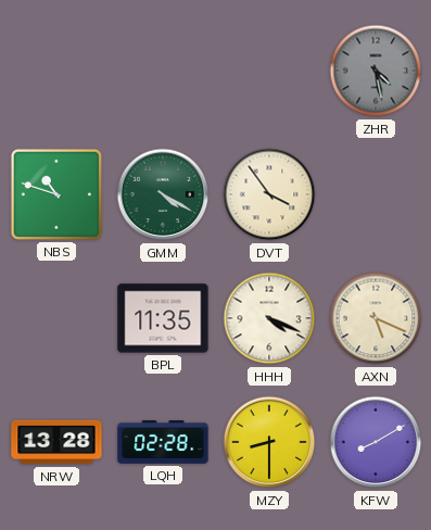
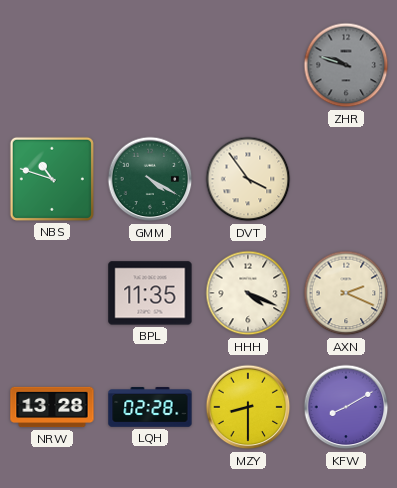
ZHR: 4:28 -> 9:48 (346, 65)
AXN: 5:19 -> 2:19 (346, 293)
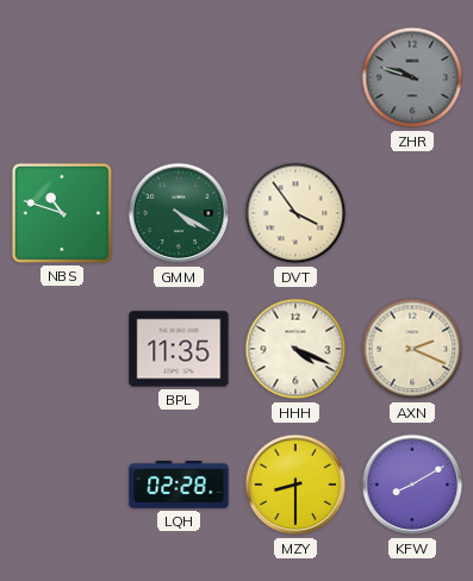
NRW: 13:28 -> none (52, 407)
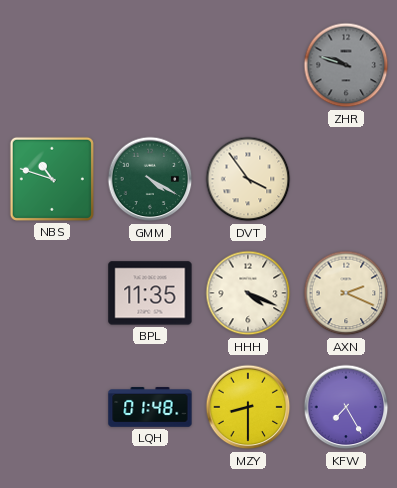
LQH: 02:28 -> 01:48 (150, 407)
KFW: 8:10 -> 7:25 (346, 407)
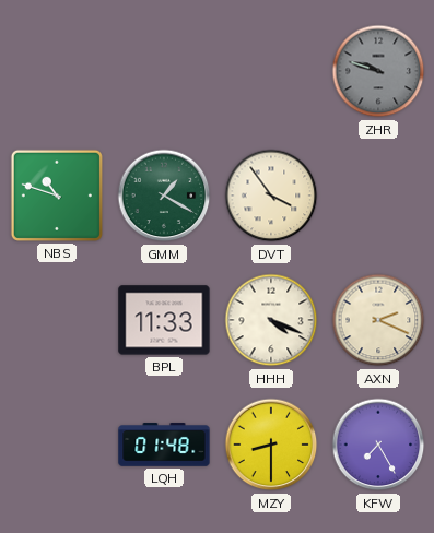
GMM: 4:20 -> 1:20 (164, 196)
BPL: 11:35 -> 11:33 (164, 320)
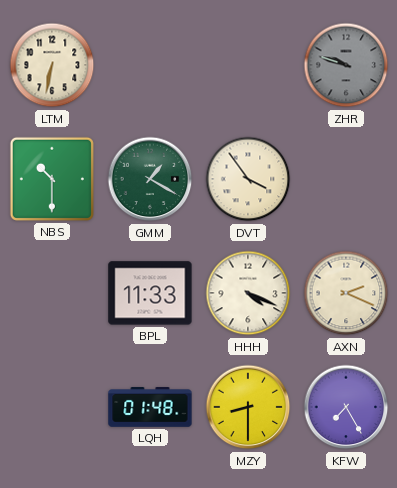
LTM: none -> 6:32 (52, 65)
NBS: 10:48 -> 10:30 (52, 179)
